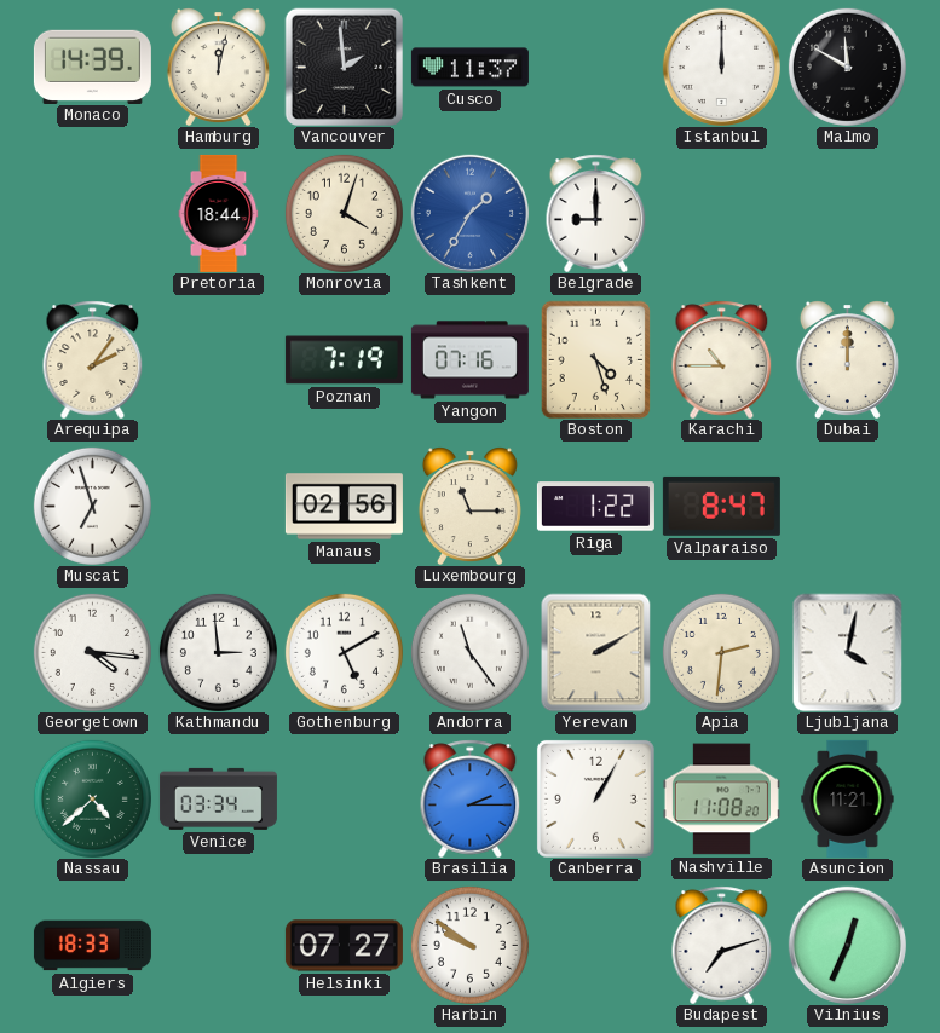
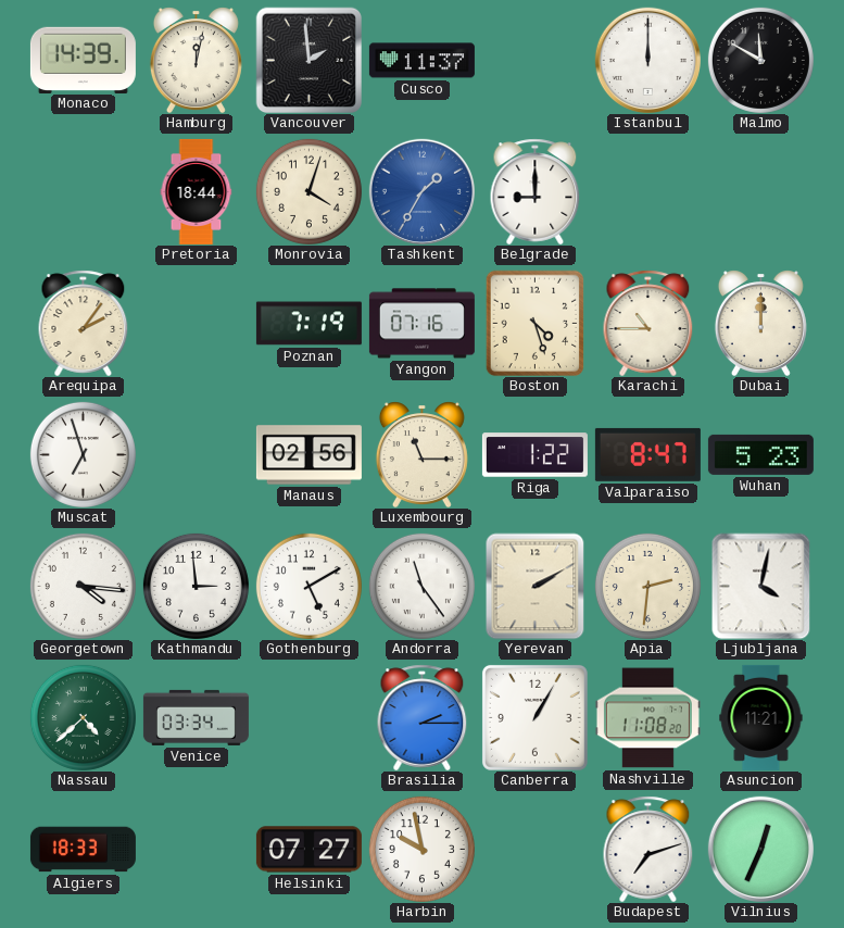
Wuhan: none -> 5:23 (760, 454)
Harbin: 9:51 -> 9:58 (421, 849)
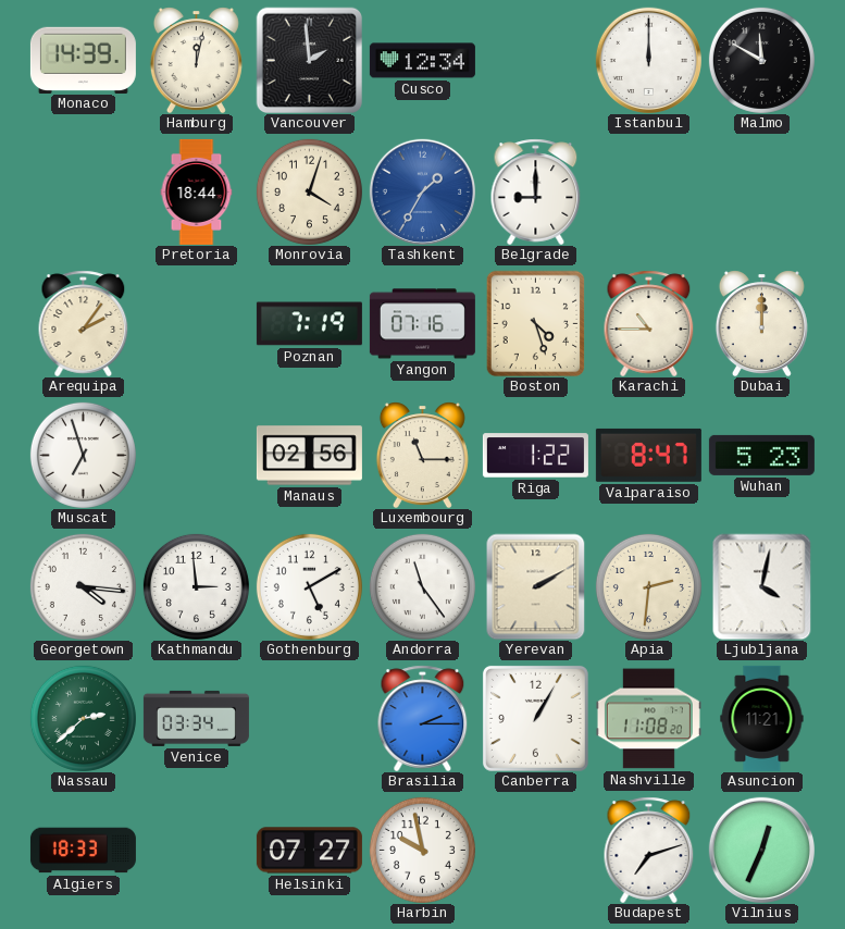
Cusco: 11:37 -> 12:34 (422, 61)
Nassau: 4:38 -> 2:38 (83, 718)
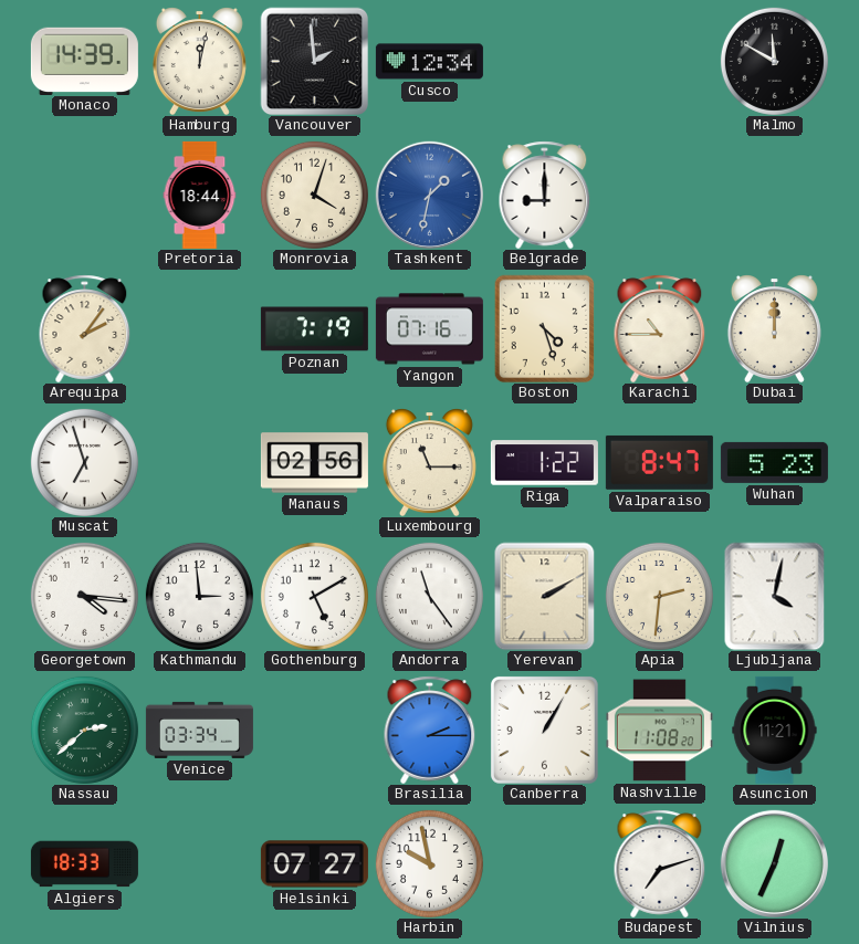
Istanbul: 12:00 -> none (648, 60)
Tashkent: 1:35 -> 1:32 (429, 195)
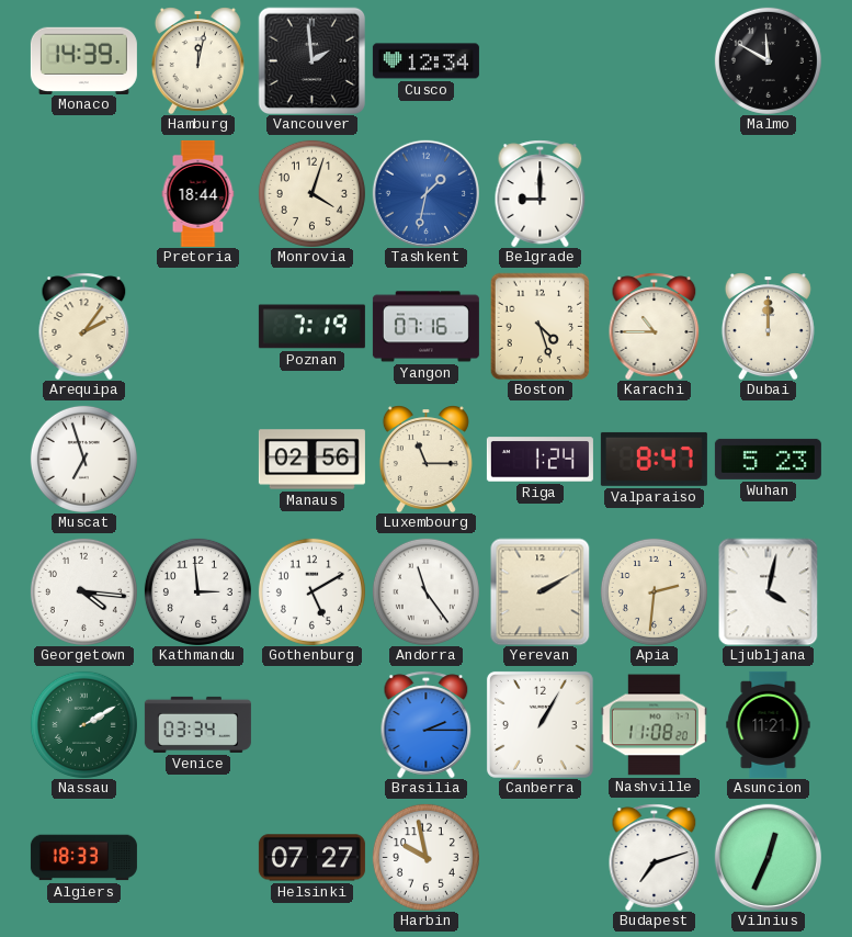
Riga: 1:22 -> 1:24 (539, 460)
Nassau: 2:38 -> 2:10 (83, 724)
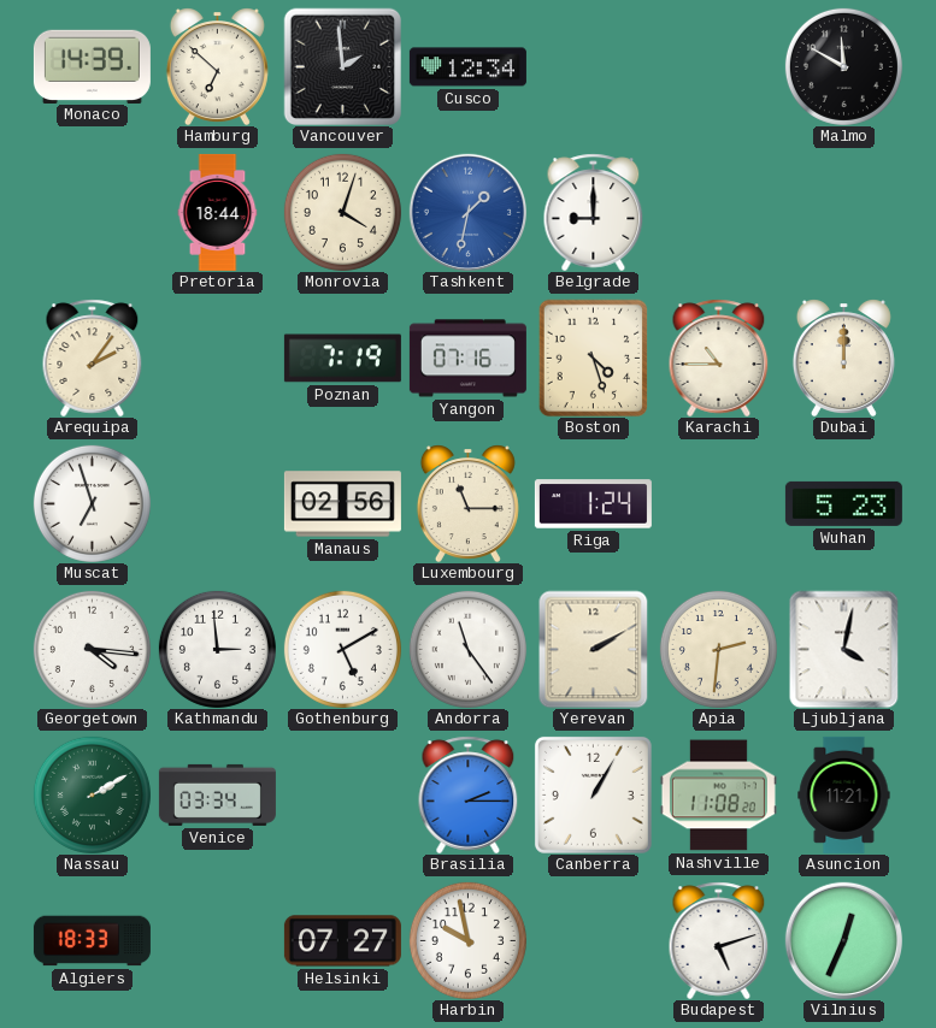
Hamburg: 12:02 -> 6:52 (217, 66)
Valparaiso: 8:47 -> none (654, 459)
Budapest: 7:12 -> 5:12 (719, 940)
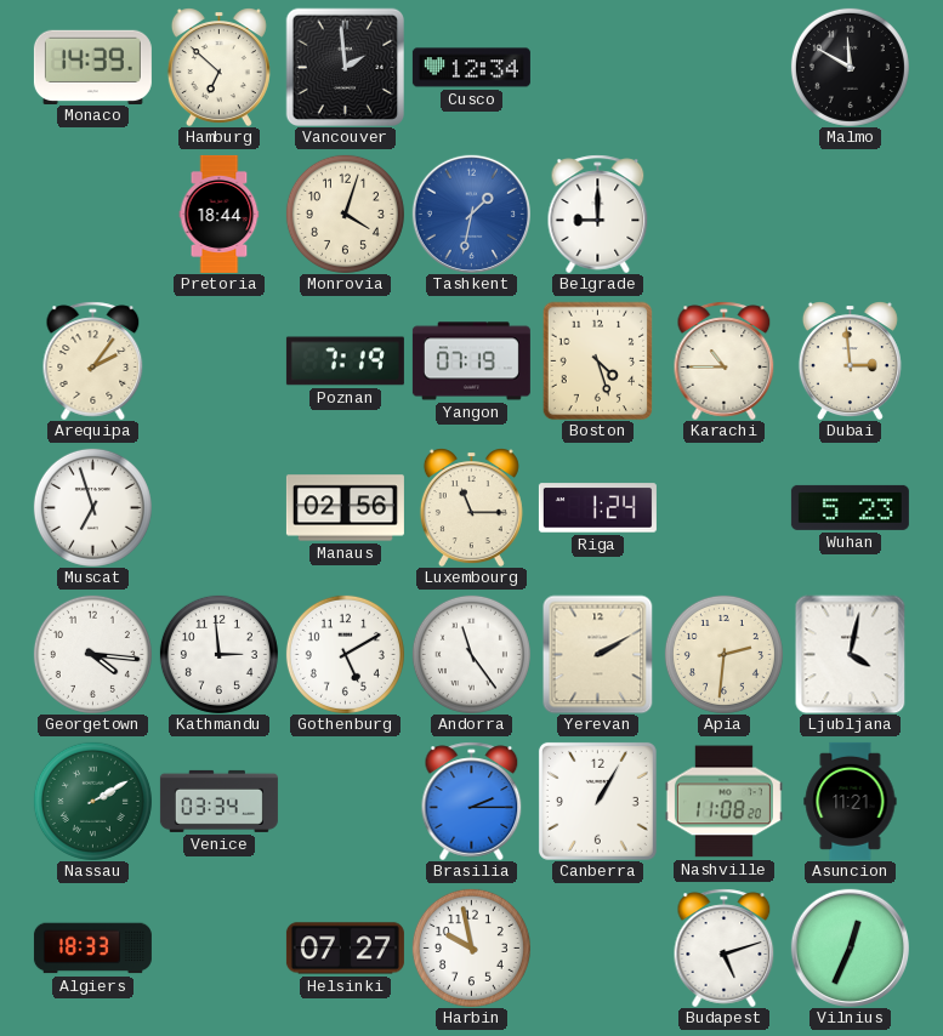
Yangon: 07:16 -> 07:19 (471, 362)
Dubai: 12:00 -> 2:59 (850, 360)
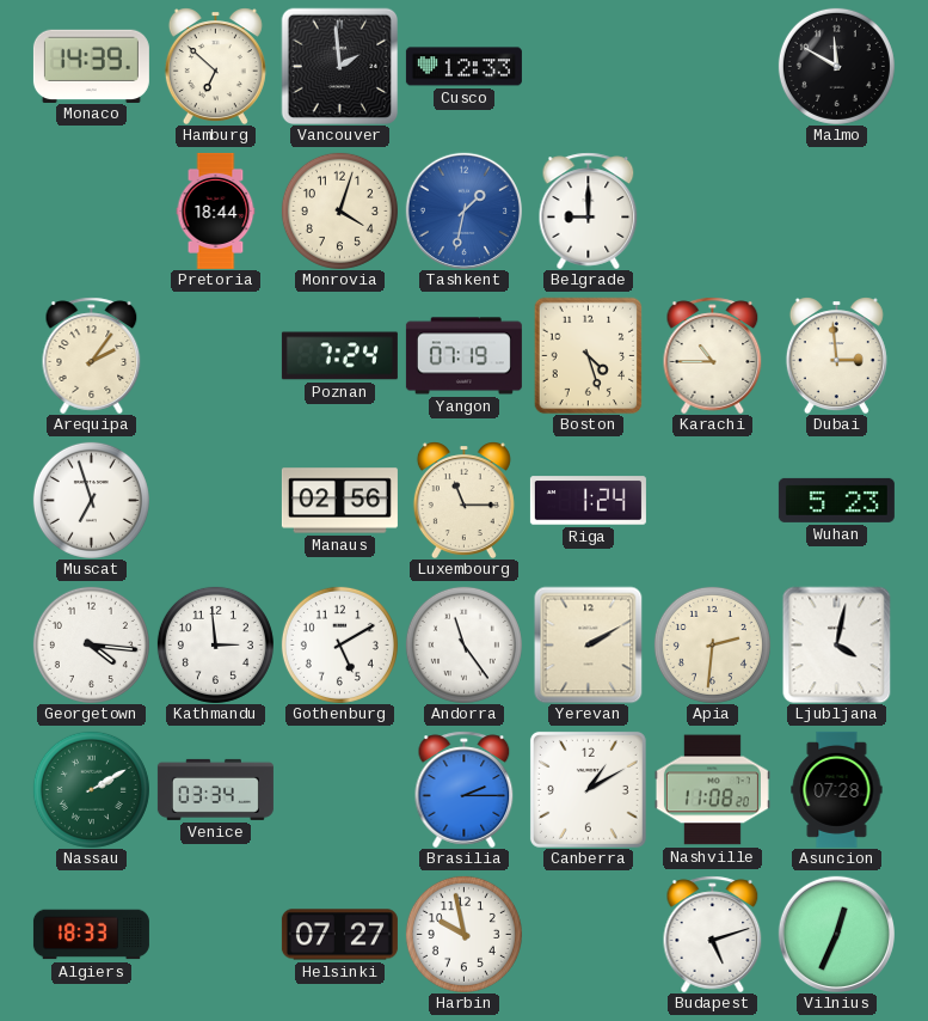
Cusco: 12:34 -> 12:33 (463, 67)
Poznan: 7:19 -> 7:24 (339, 356)
Canberra: 1:05 -> 1:10 (588, 789)
Asuncion: 11:21 -> 07:28 (837, 789)
